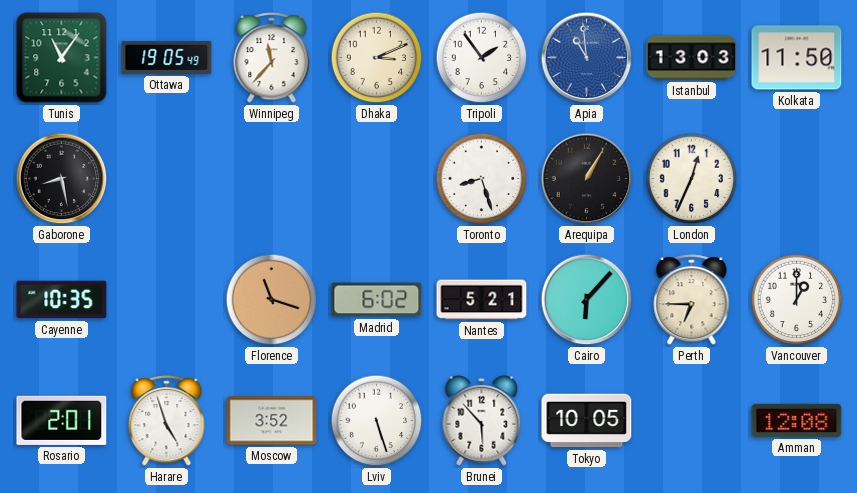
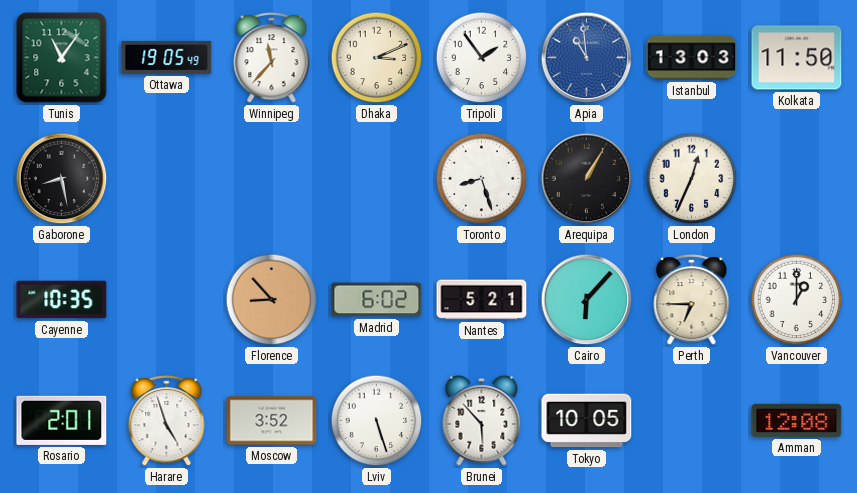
Florence: 11:18 -> 8:53 (272, 300)
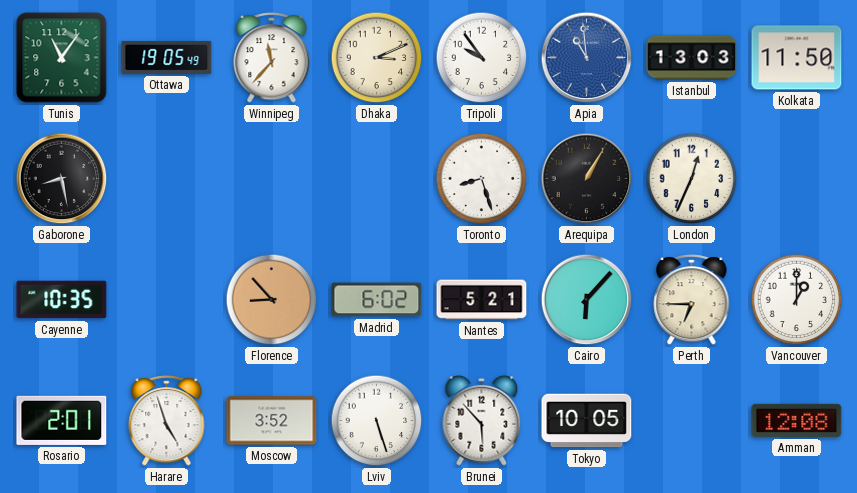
Tripoli: 1:54 -> 9:54 (482, 58)
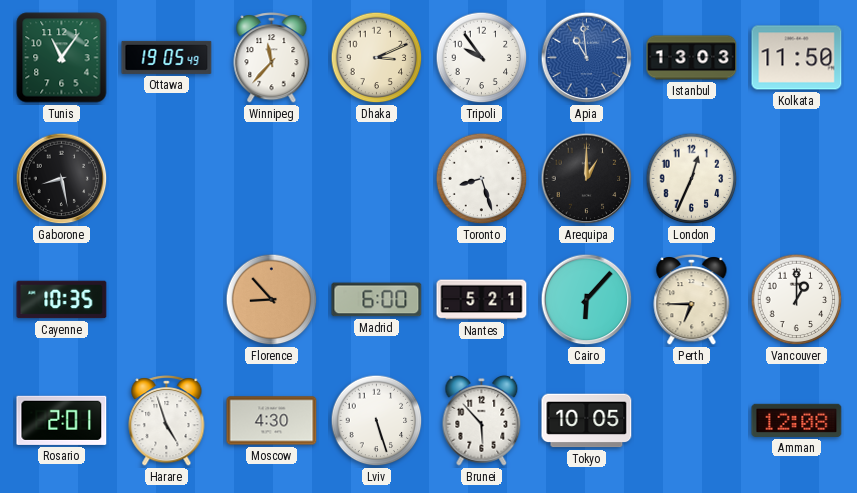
Arequipa: 1:05 -> 1:00 (587, 179)
Madrid: 6:02 -> 6:00 (377, 300)
Moscow: 3:52 -> 4:30 (272, 421)
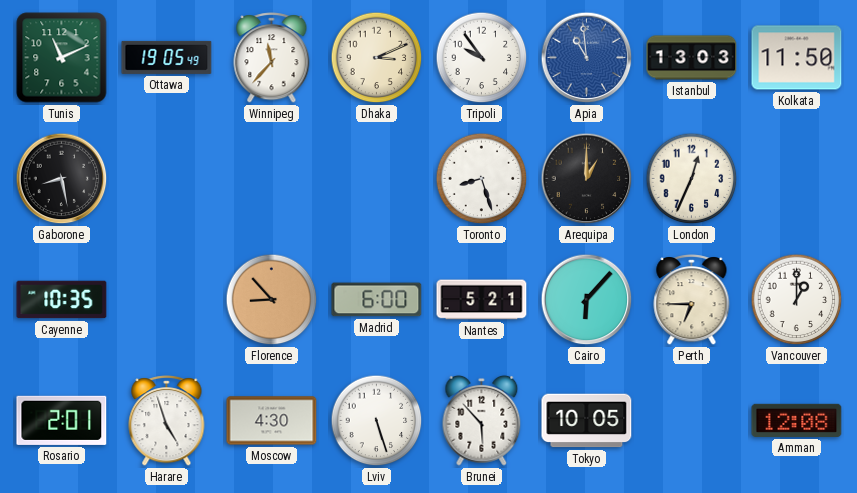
Tunis: 11:06 -> 11:11 (62, 58)
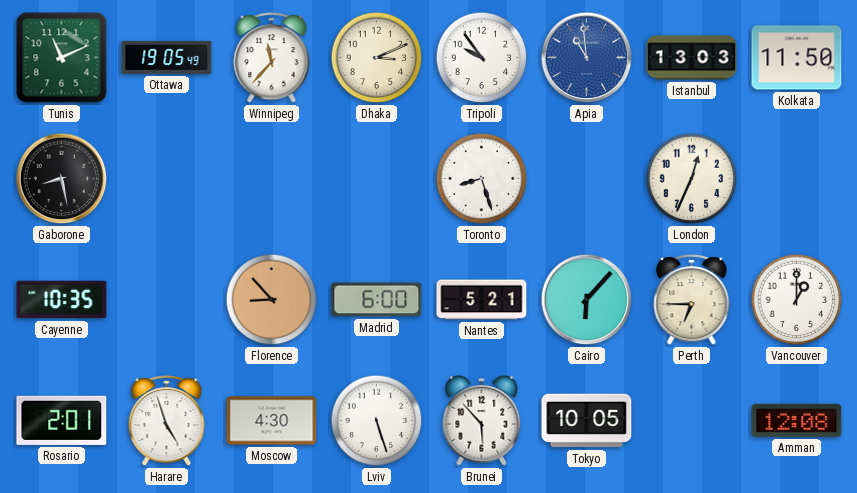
Arequipa: 1:00 -> none (587, 179)
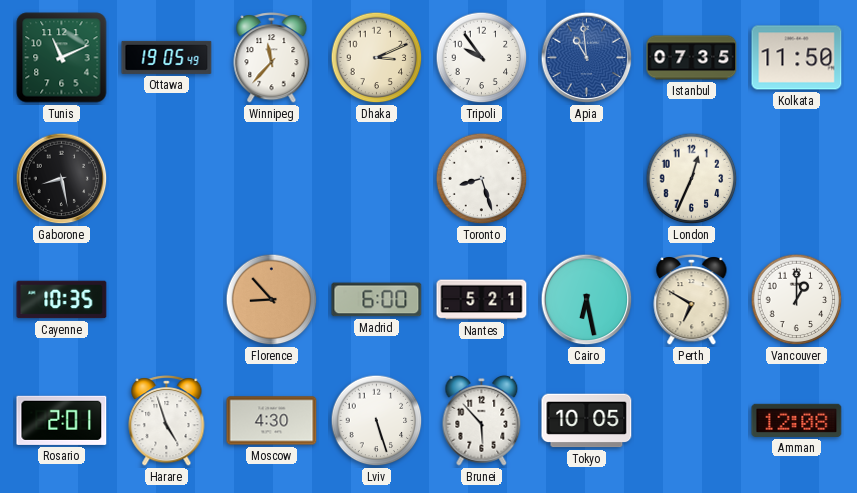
Istanbul: 13:03 -> 07:35 (692, 58)
Cairo: 6:07 -> 6:28 (587, 300)
Perth: 6:45 -> 6:50 (692, 300)
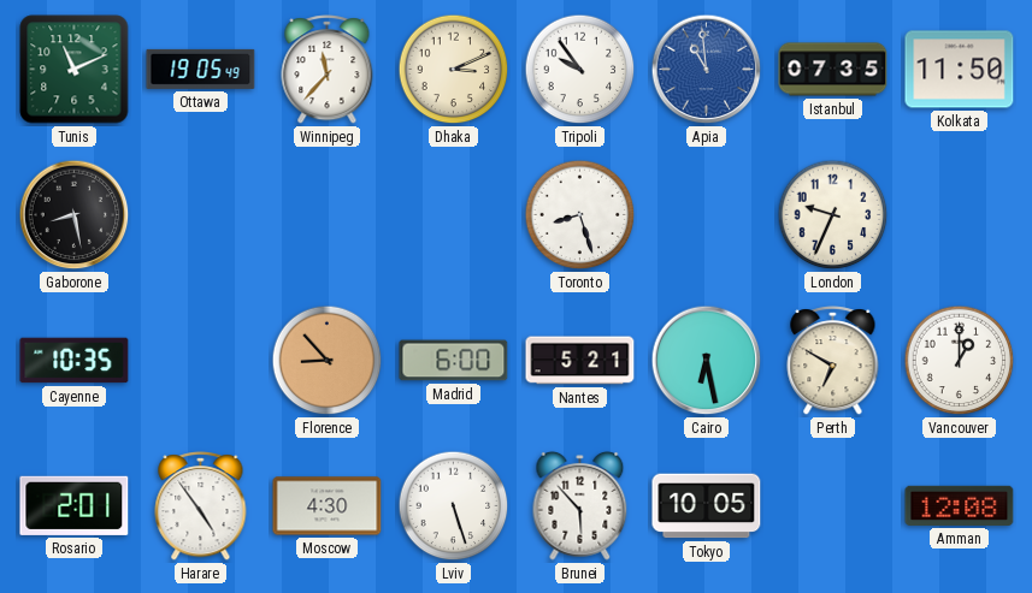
London: 12:34 -> 9:34 (833, 215)
Harare: 4:57 -> 4:54 (201, 506)
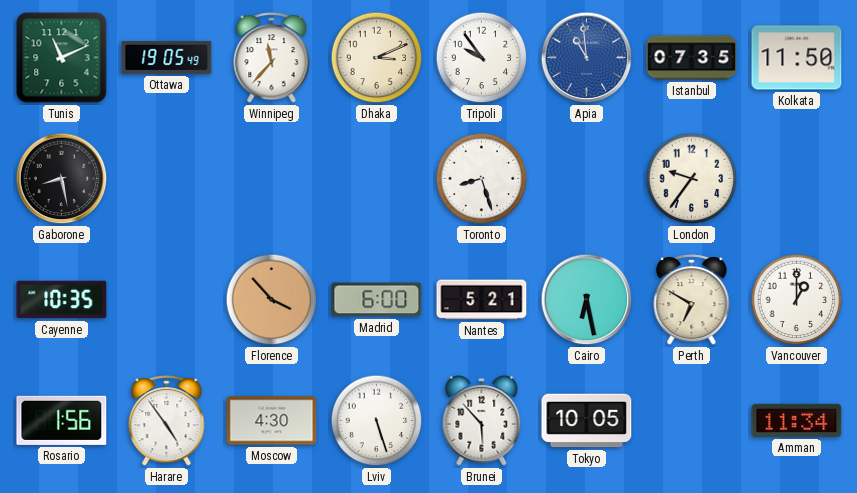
London: 9:34 -> 9:36 (692, 179)
Florence: 8:53 -> 3:53 (272, 300)
Rosario: 2:01 -> 1:56 (62, 420)
Amman: 12:08 -> 11:34 (797, 420)
